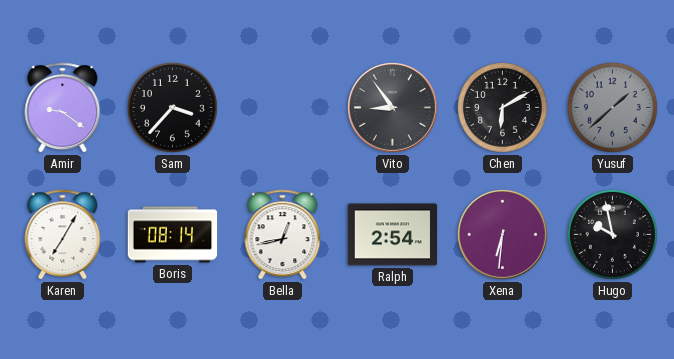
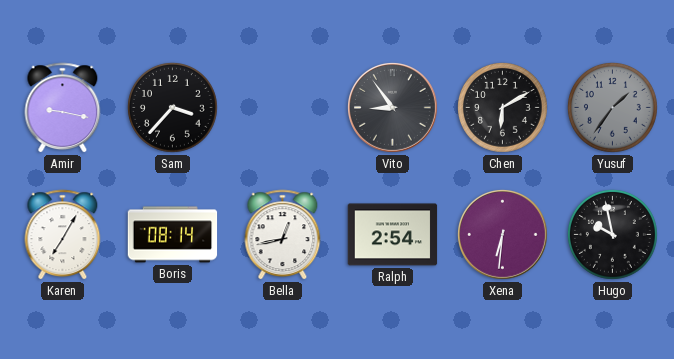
Amir: 9:21 -> 9:17 (63, 108)
Yusuf: 1:38 -> 1:36 (612, 107)
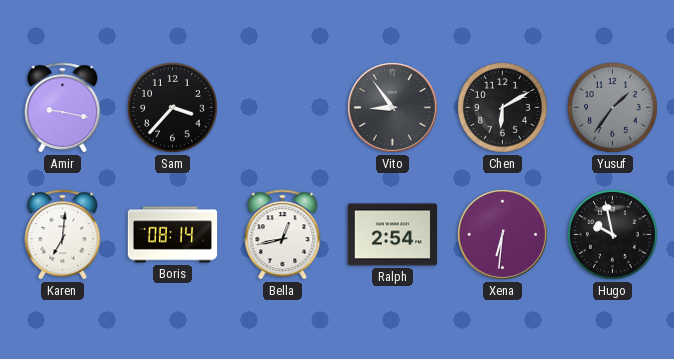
Karen: 7:05 -> 7:01 (63, 235)
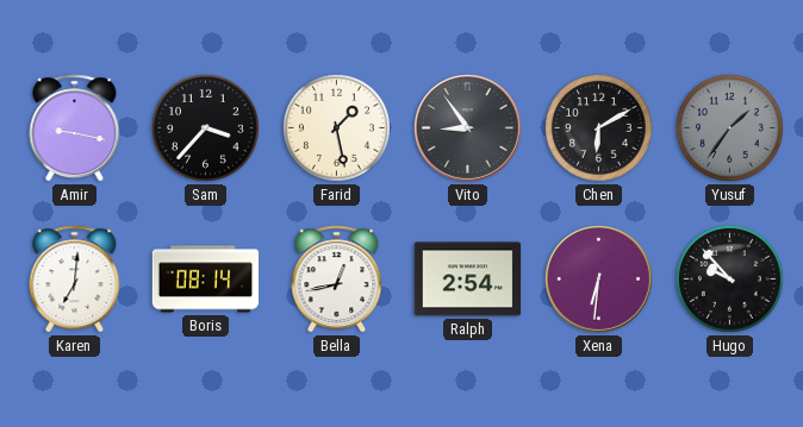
Farid: none -> 1:28 (336, 127)
Hugo: 9:58 -> 9:53 (729, 278)
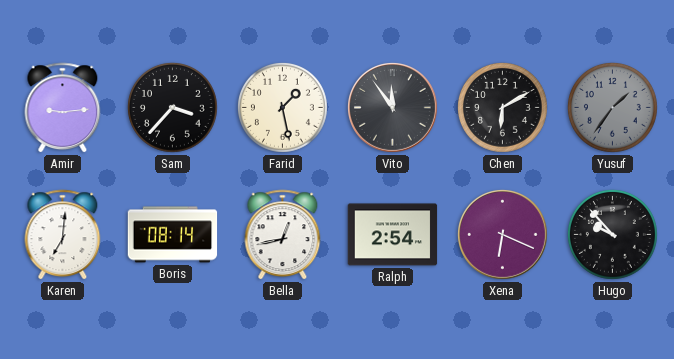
Amir: 9:17 -> 9:14 (63, 108)
Vito: 8:54 -> 11:54 (392, 107)
Xena: 6:31 -> 6:19 (502, 234)
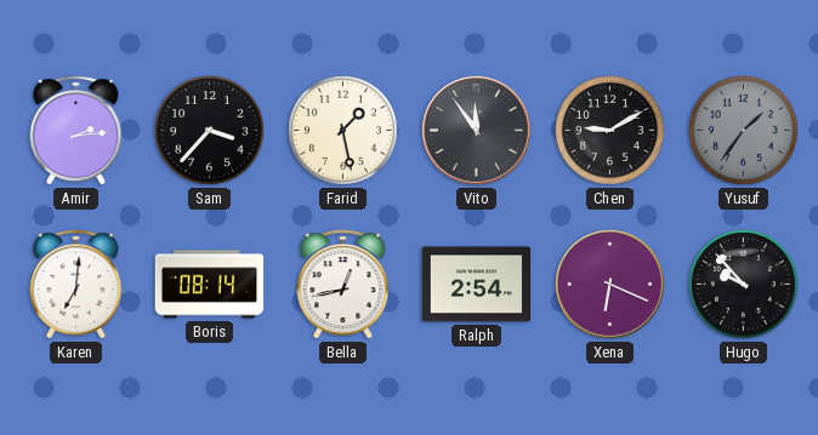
Amir: 9:14 -> 2:14 (76, 131)
Chen: 6:10 -> 9:10 (609, 130)
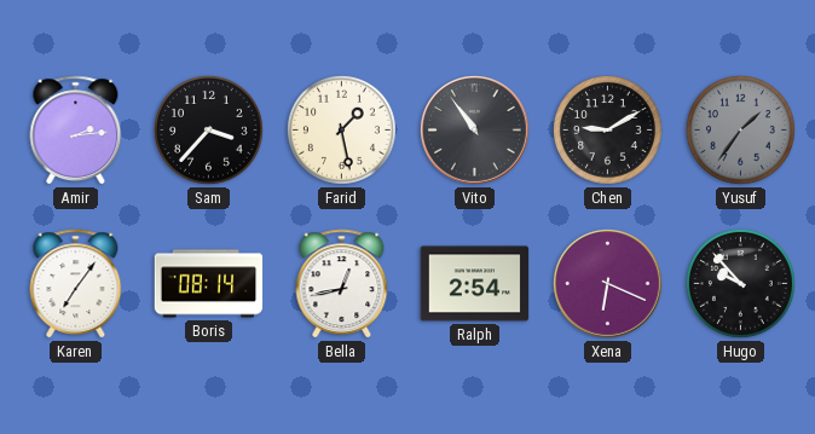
Vito: 11:54 -> 10:54 (474, 129)
Karen: 7:01 -> 7:06 (76, 284)
